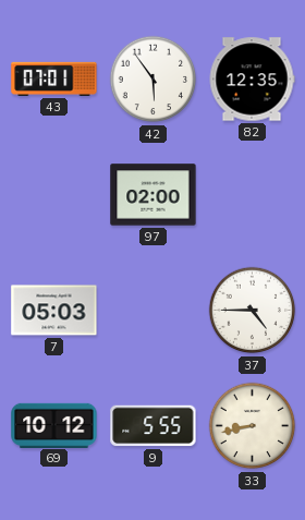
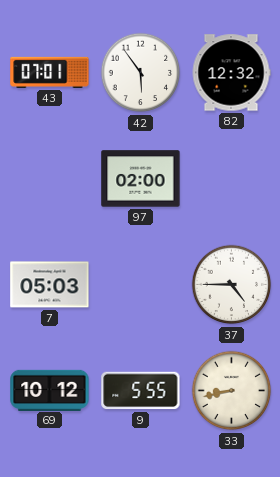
82: 12:35 -> 12:32 (231, 73)
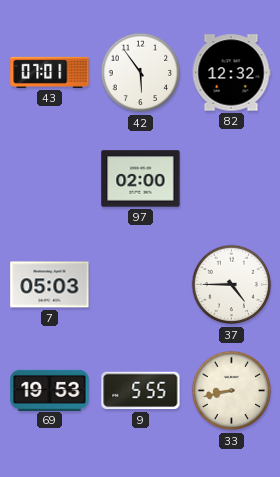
69: 10:12 -> 19:53 (50, 390)
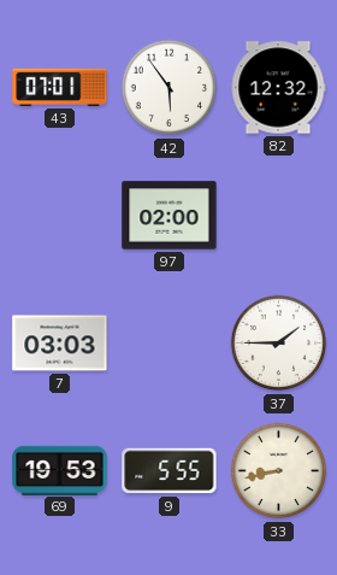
7: 05:03 -> 03:03 (60, 344)
37: 4:45 -> 1:45 (279, 344)
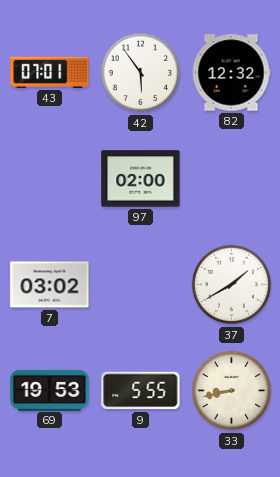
7: 03:03 -> 03:02 (50, 285)
37: 1:45 -> 1:40 (232, 285)
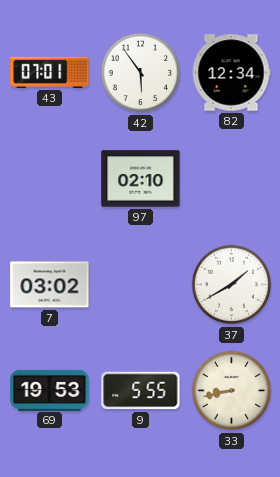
82: 12:32 -> 12:34 (231, 73)
97: 02:00 -> 02:10 (141, 179)
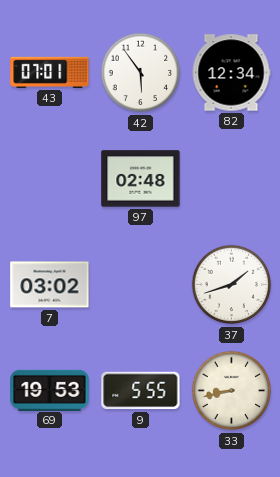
97: 02:10 -> 02:48 (141, 179)
37: 1:40 -> 1:42 (232, 285)
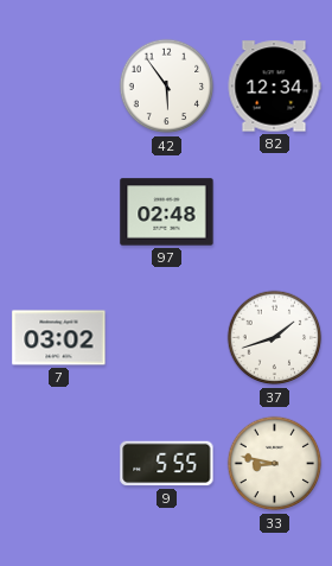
43: 07:01 -> none (50, 72)
69: 19:53 -> none (50, 390)
33: 8:43 -> 8:47 (275, 464)
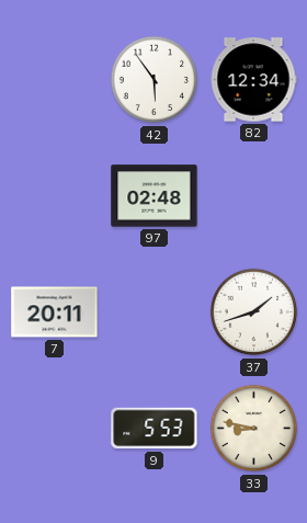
7: 03:02 -> 20:11 (55, 312)
9: 5:55 -> 5:53 (155, 429)
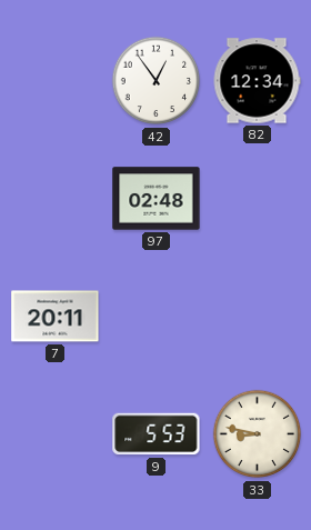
42: 5:54 -> 12:54 (157, 81)
37: 1:42 -> none (254, 312)
